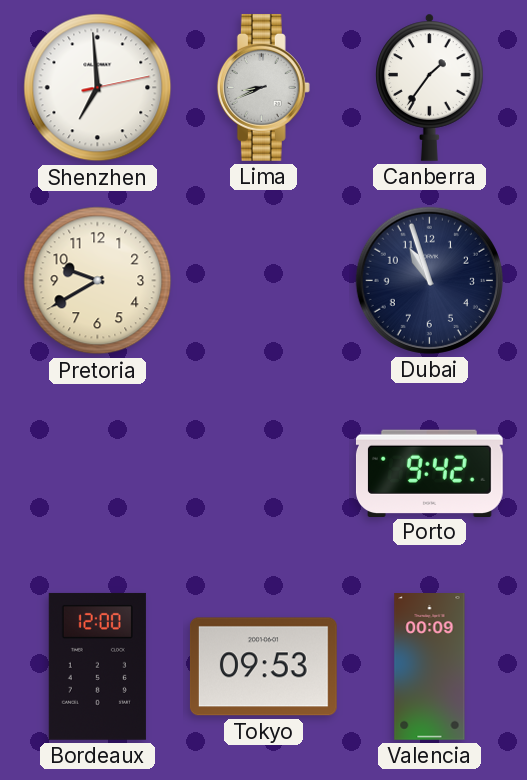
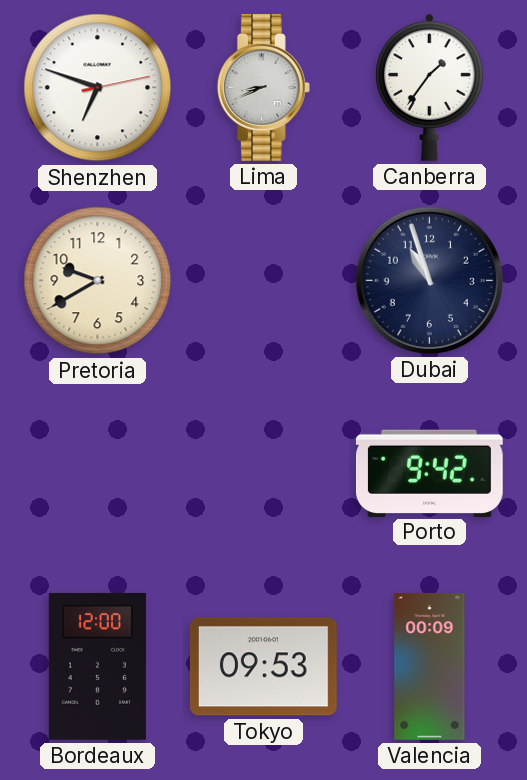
Shenzhen: 6:59 -> 6:48 (98, 88)
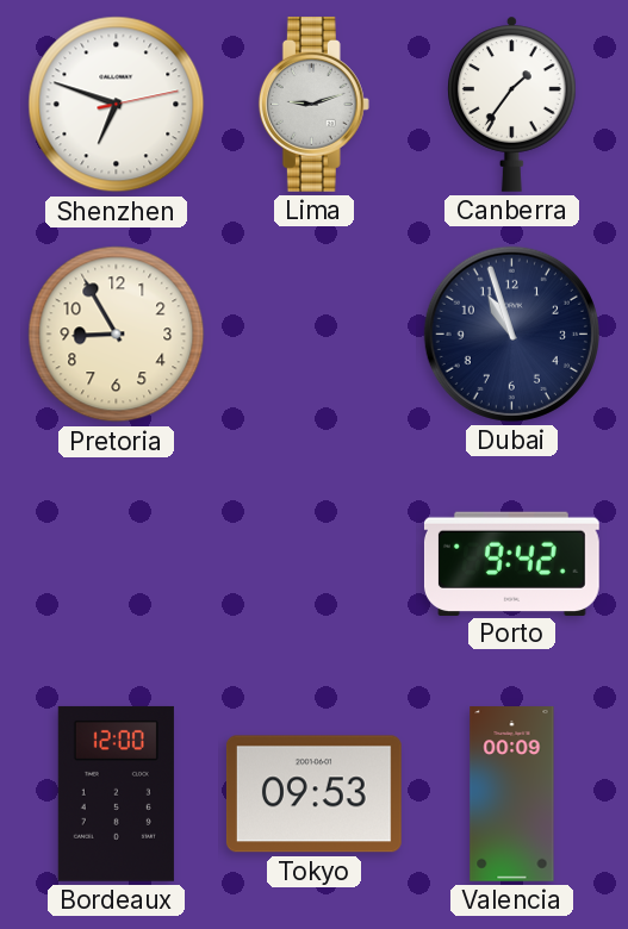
Lima: 8:41 -> 9:12 (313, 104)
Pretoria: 9:40 -> 8:55 (117, 335)
